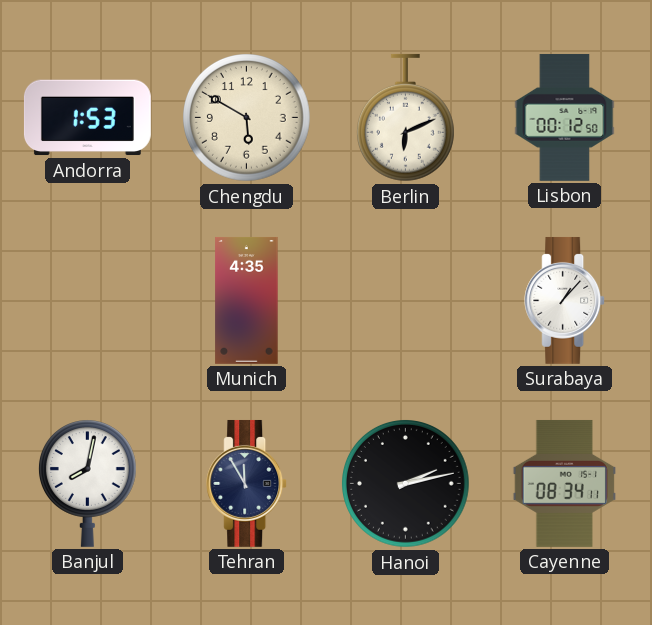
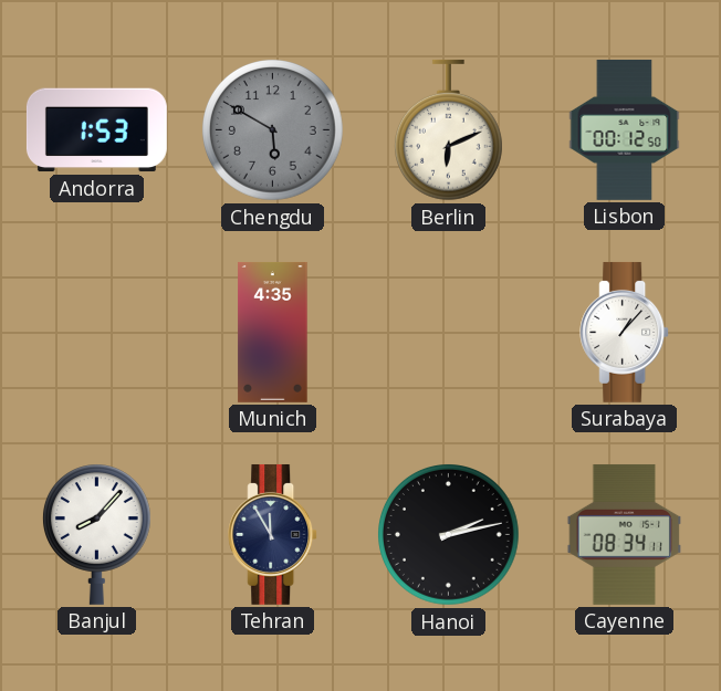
Chengdu dial: cream -> grey (273, 130)
Banjul: 8:02 -> 8:07 (96, 534)
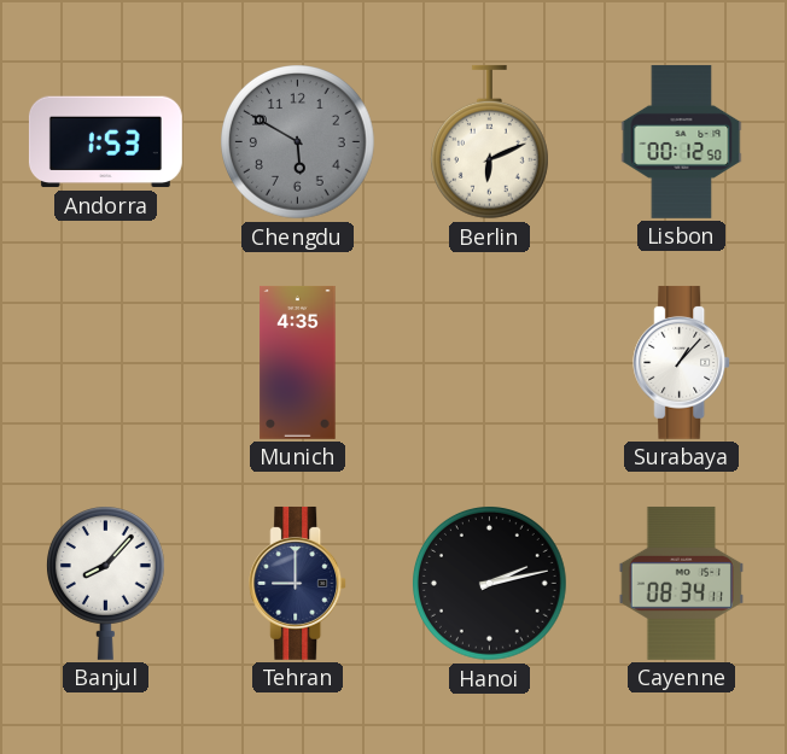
Tehran: 11:55 -> 9:00 (298, 583)
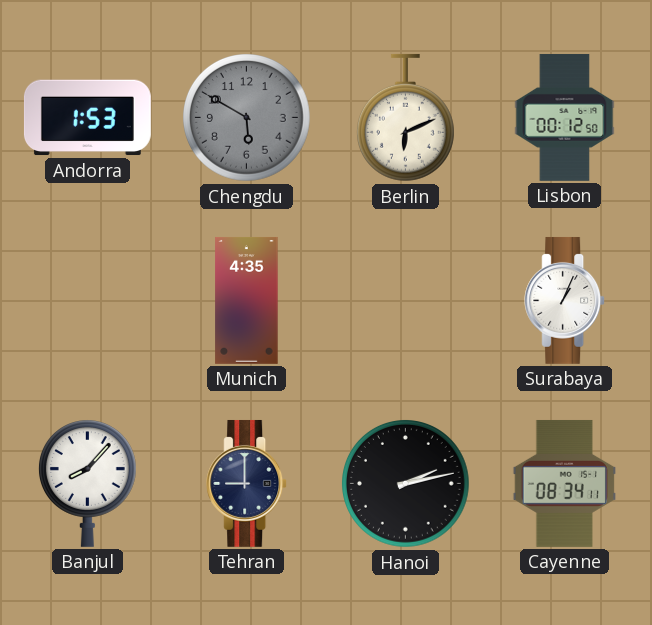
Surabaya: 1:07 -> 1:04 (565, 300)
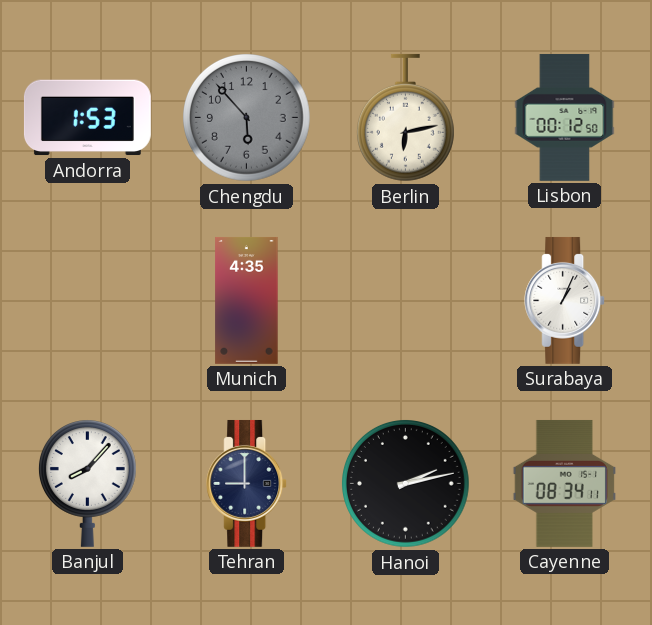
Chengdu: 5:50 -> 5:53 (247, 118)
Berlin: 6:11 -> 6:13 (405, 118)
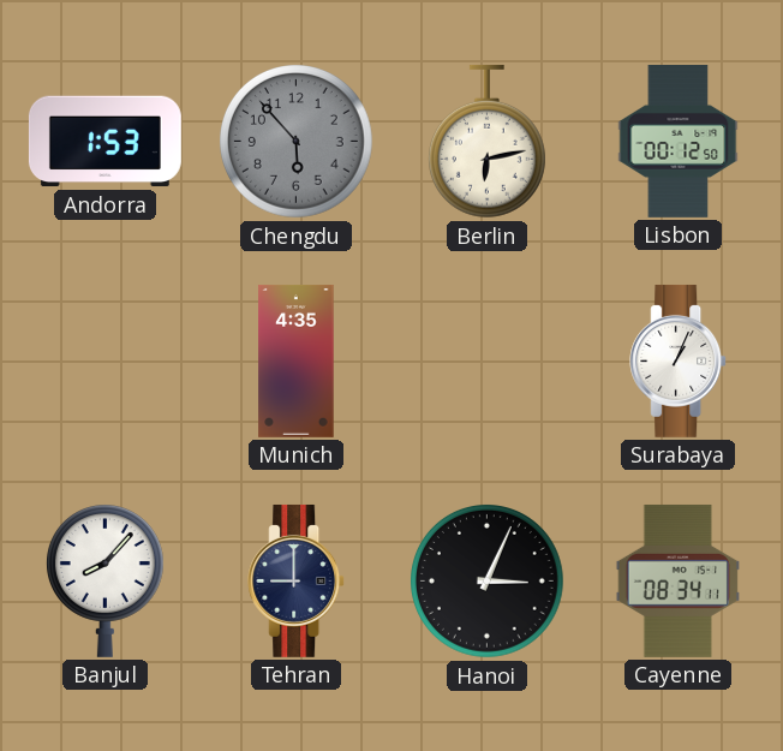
Hanoi: 2:13 -> 3:04 (488, 582)
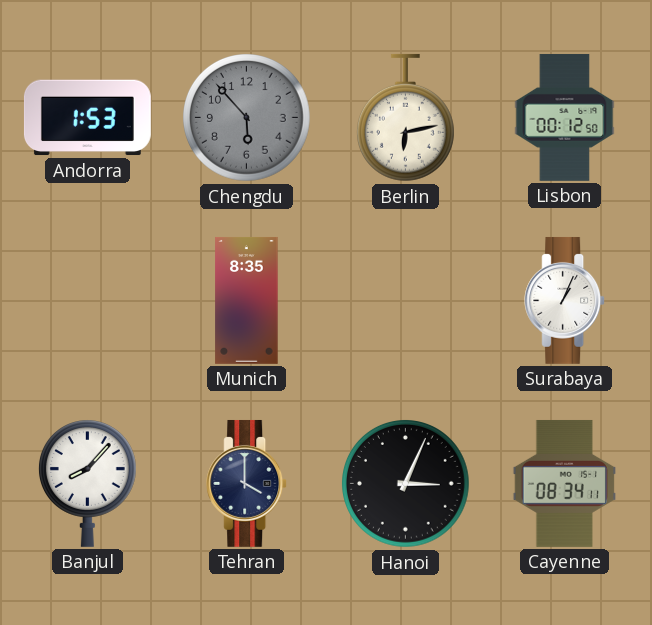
Munich: 4:35 -> 8:35 (247, 300)
Tehran: 9:00 -> 4:00 (247, 483)
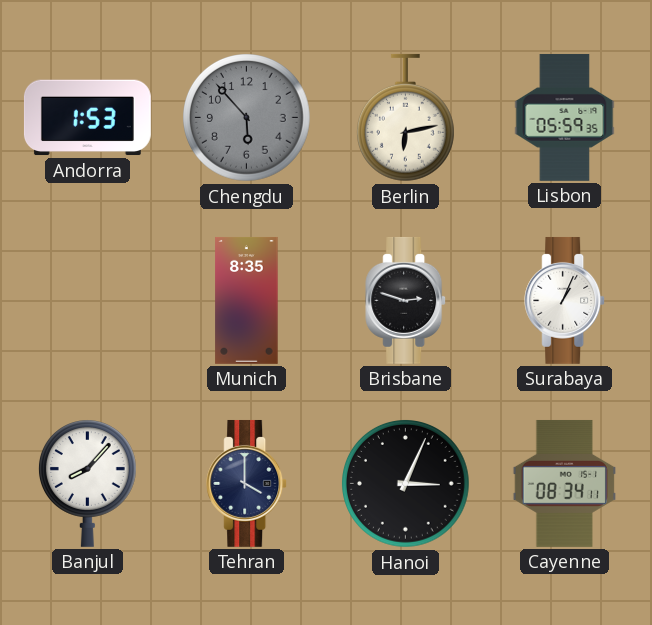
Lisbon: 00:12 -> 05:59 (565, 117)
Brisbane: none -> 2:48 (406, 300)
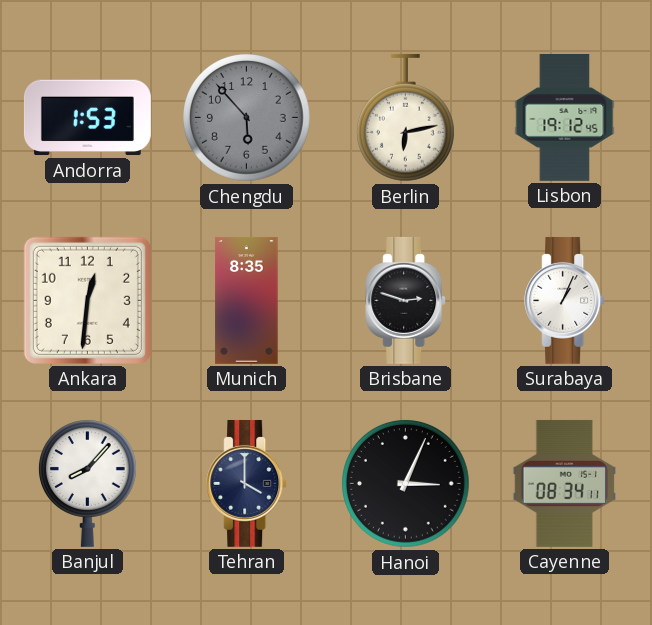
Lisbon: 05:59 -> 19:12 (565, 117)
Ankara: none -> 12:31 (87, 300)
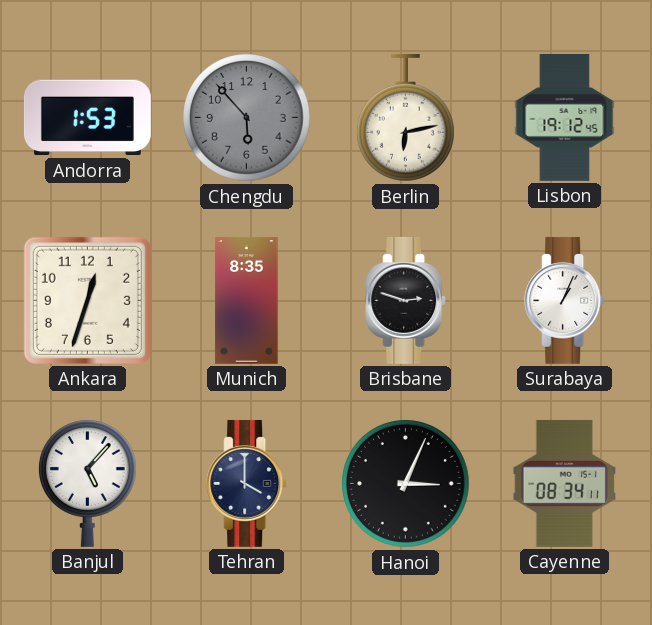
Ankara: 12:31 -> 12:33 (87, 300)
Banjul: 8:07 -> 5:07 (87, 483)
